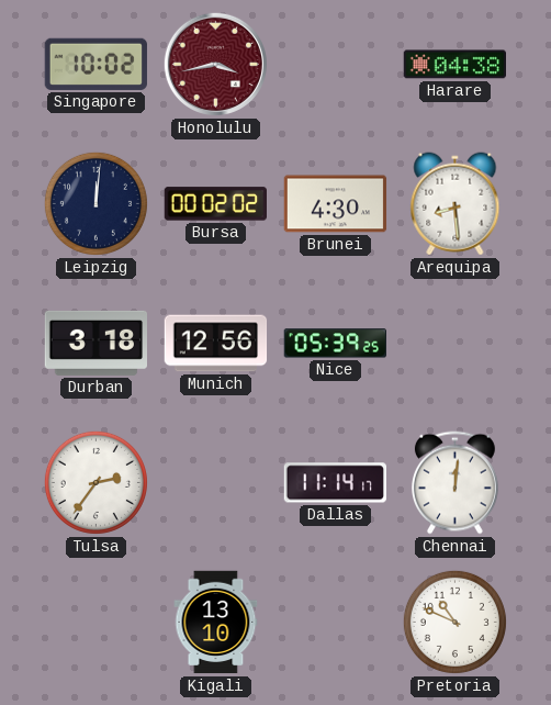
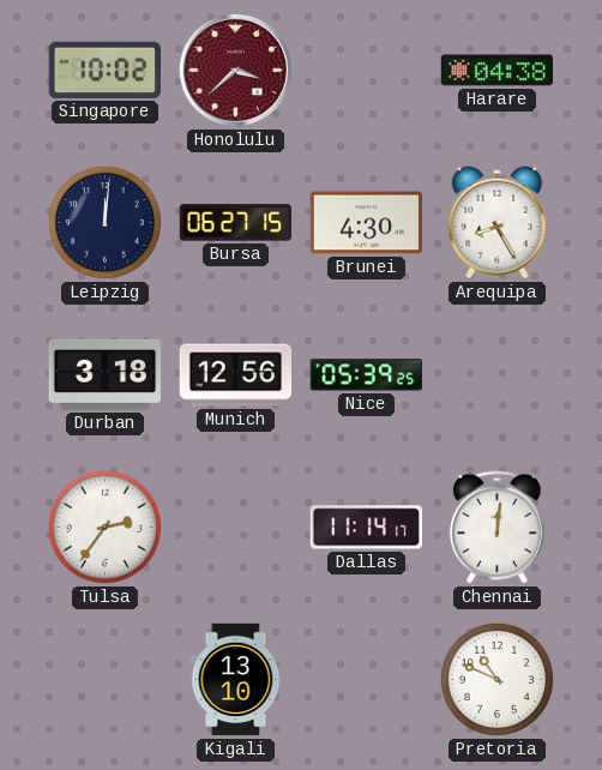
Honolulu: 3:43 -> 3:38 (235, 70)
Bursa: 00:02 -> 06:27 (235, 223)
Arequipa: 8:29 -> 8:25 (498, 223)
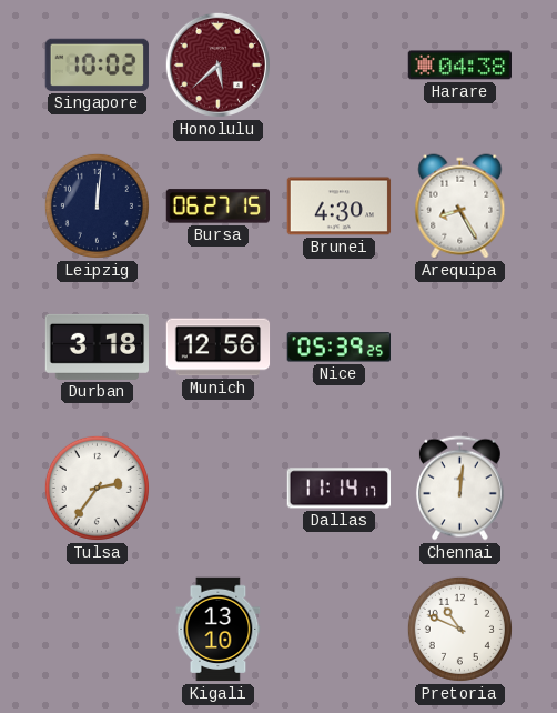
Honolulu: 3:38 -> 5:38 (217, 64)
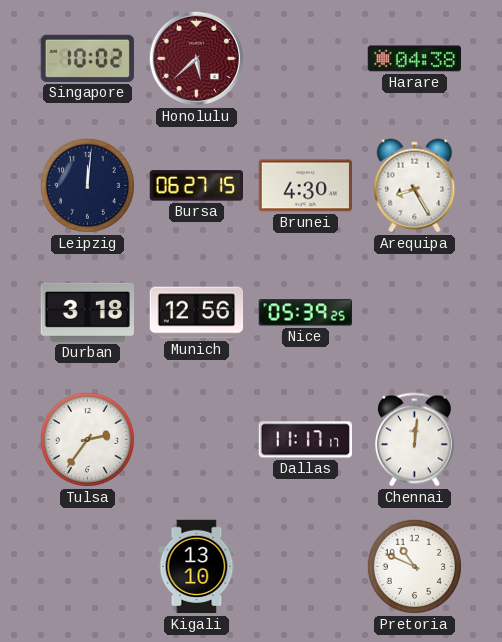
Dallas: 11:14 -> 11:17 (305, 440)
